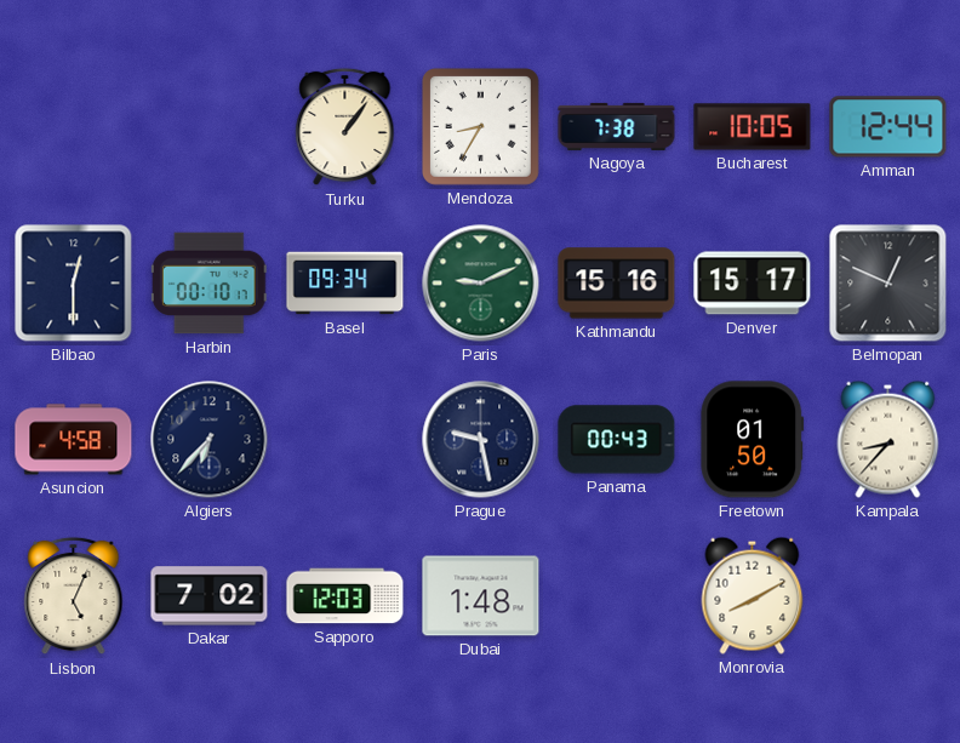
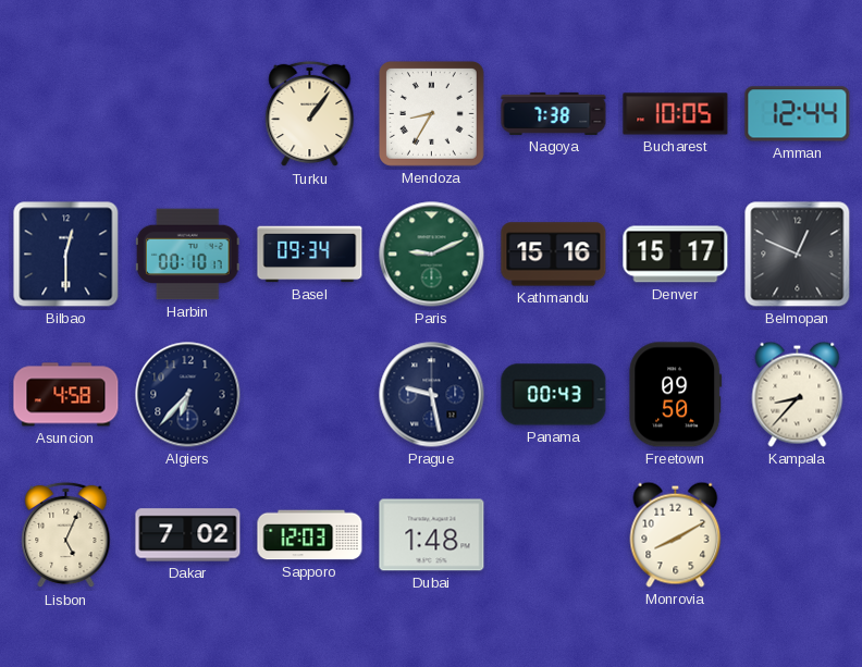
Freetown: 01:50 -> 09:50 (676, 395)
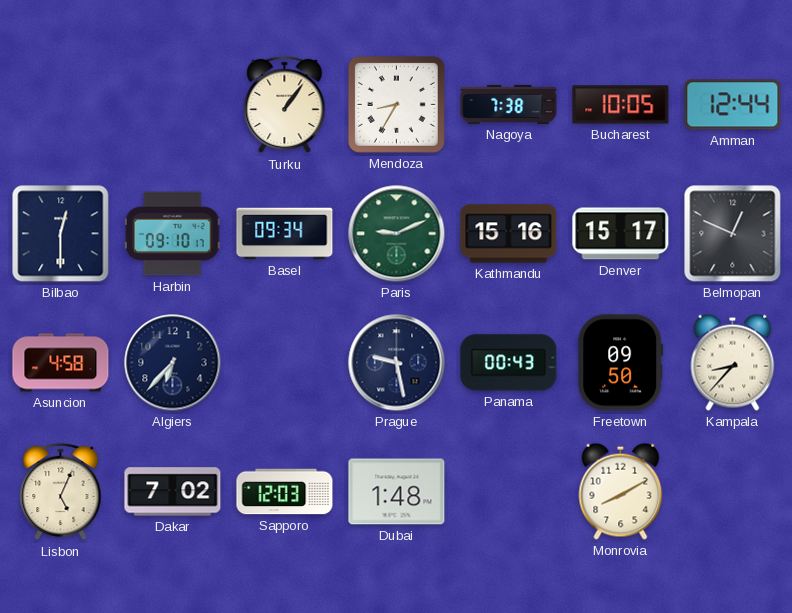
Harbin: 00:10 -> 09:10 (172, 234)
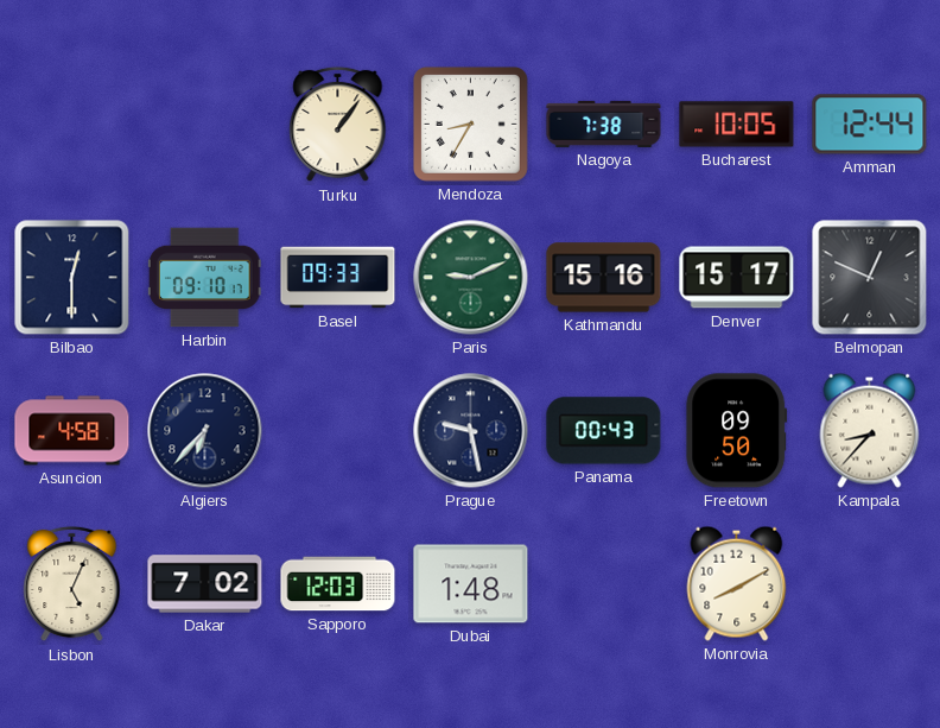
Basel: 09:34 -> 09:33 (338, 278)
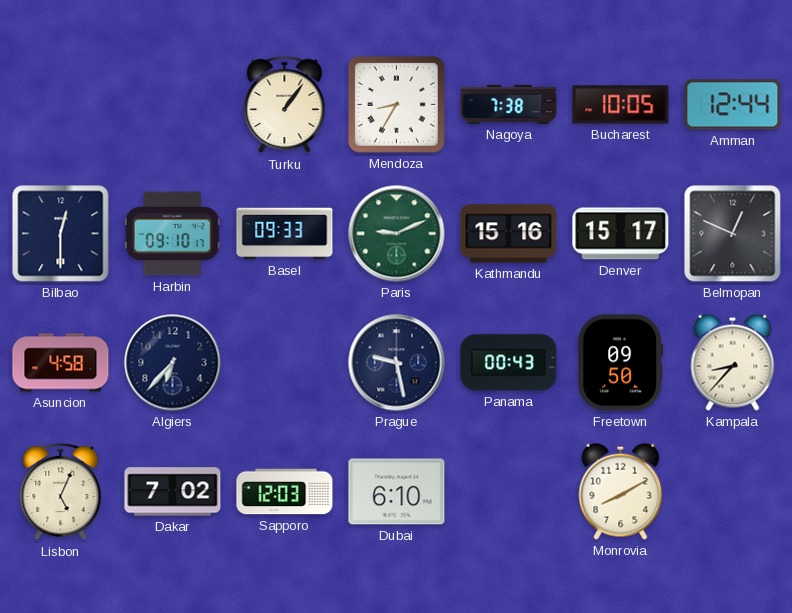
Dubai: 1:48 -> 6:10 (397, 492)
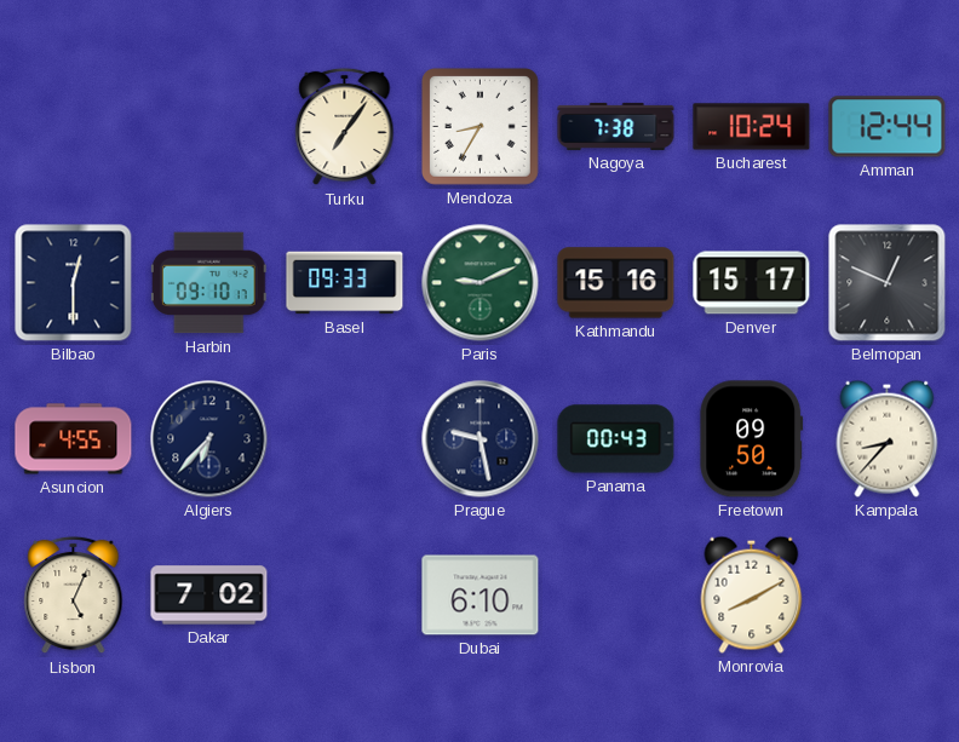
Turku: 1:06 -> 7:06 (345, 127)
Bucharest: 10:05 -> 10:24 (752, 127)
Asuncion: 4:58 -> 4:55 (74, 439)
Sapporo: 12:03 -> none (285, 492)
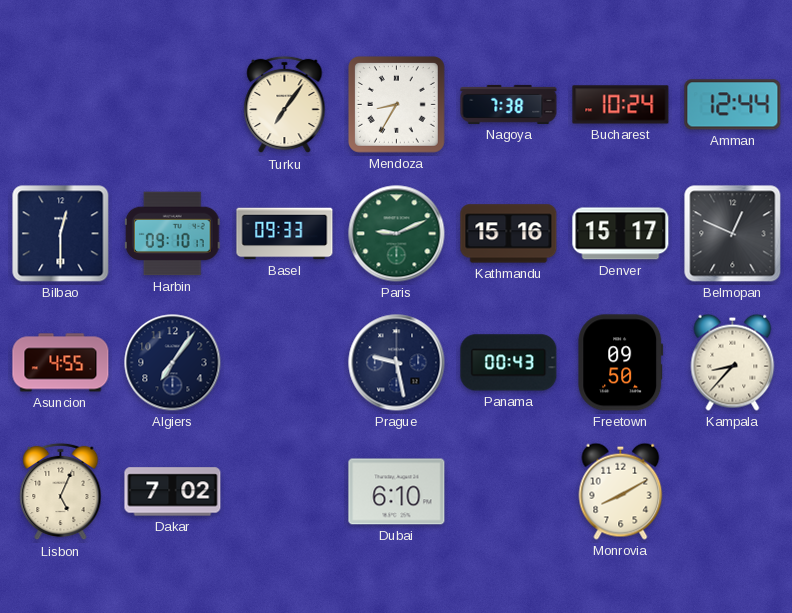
Algiers: 6:37 -> 7:06 (173, 363)
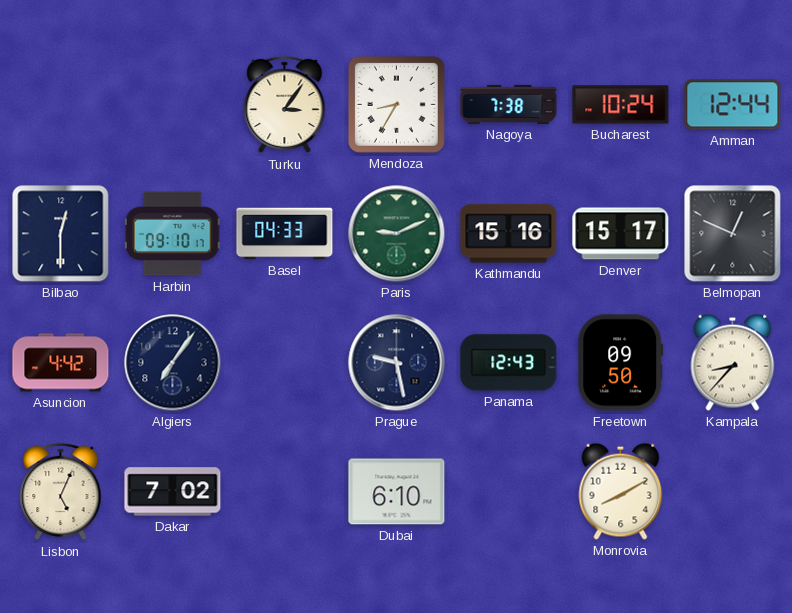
Turku: 7:06 -> 3:06 (285, 105)
Basel: 09:33 -> 04:33 (285, 234)
Asuncion: 4:55 -> 4:42 (61, 363)
Panama: 00:43 -> 12:43 (509, 363)
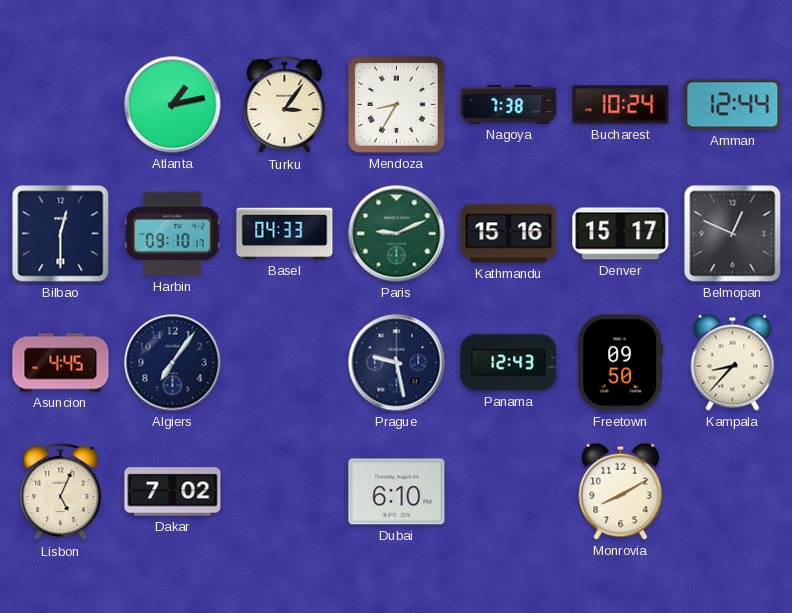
Atlanta: none -> 1:13 (173, 105)
Asuncion: 4:42 -> 4:45 (61, 363)
